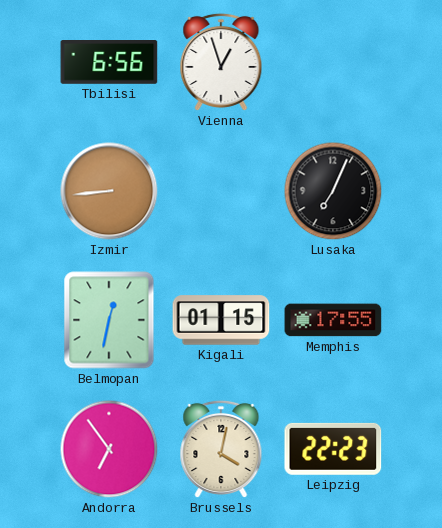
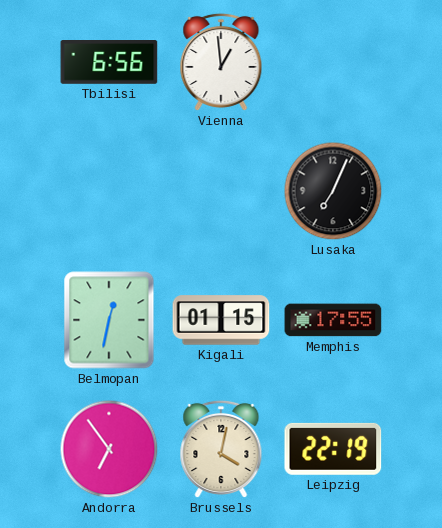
Vienna: 12:57 -> 12:59 (221, 62)
Izmir: 8:44 -> none (109, 191)
Leipzig: 22:23 -> 22:19 (333, 449)
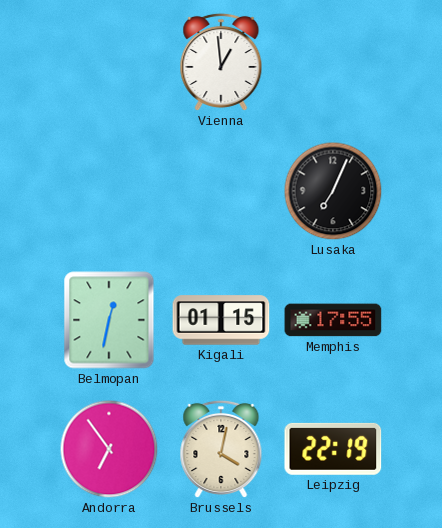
Tbilisi: 6:56 -> none (109, 62)
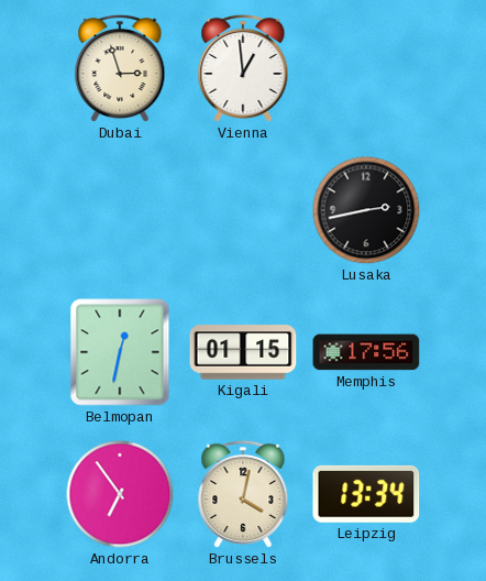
Dubai: none -> 2:57 (120, 68)
Lusaka: 7:04 -> 2:43 (366, 210)
Memphis: 17:55 -> 17:56 (366, 352)
Leipzig: 22:19 -> 13:34 (366, 494)
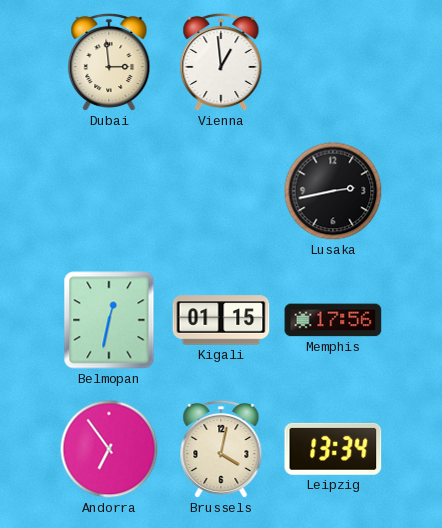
Dubai: 2:57 -> 2:59 (109, 62)
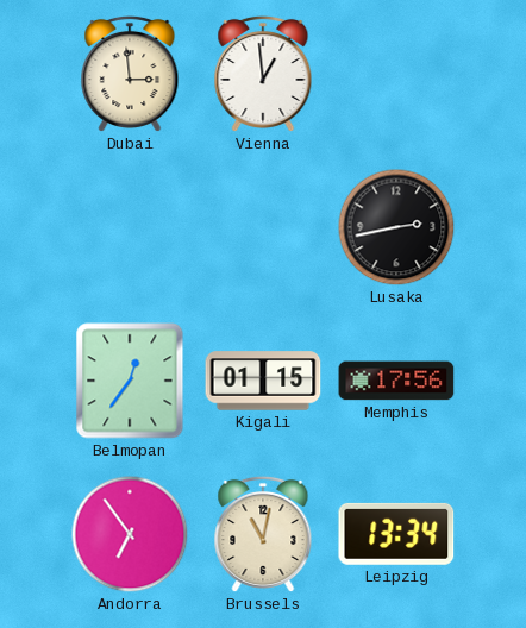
Belmopan: 12:32 -> 12:36 (130, 381)
Brussels: 4:02 -> 11:02 (263, 534)
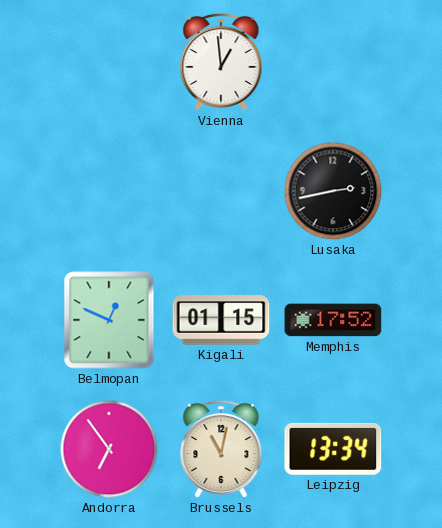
Dubai: 2:59 -> none (130, 74)
Belmopan: 12:36 -> 12:49 (109, 320)
Memphis: 17:56 -> 17:52 (333, 320)
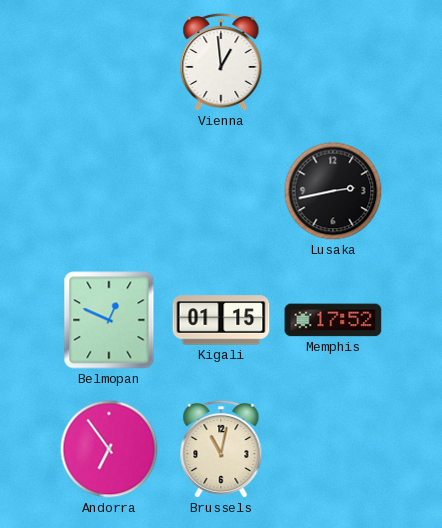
Leipzig: 13:34 -> none (333, 449)
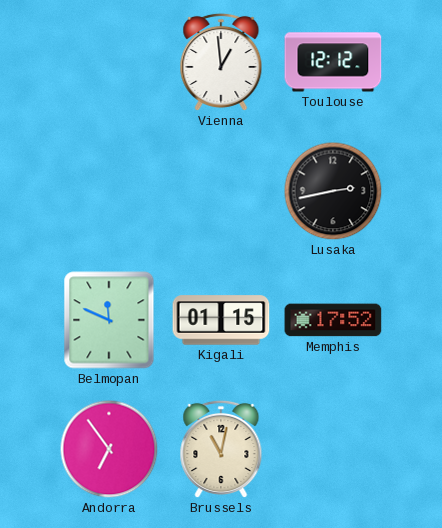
Toulouse: none -> 12:12 (333, 62)
Belmopan: 12:49 -> 11:49 (109, 320)
